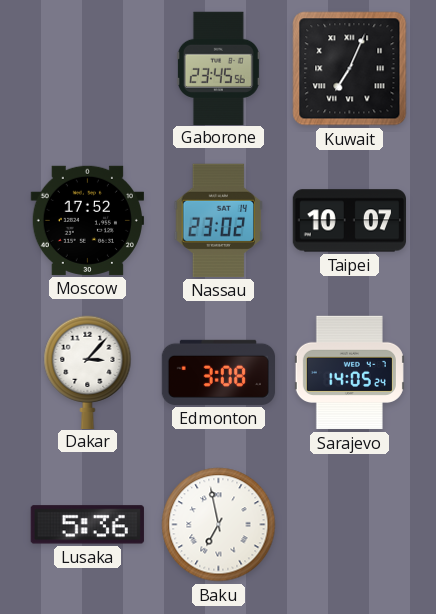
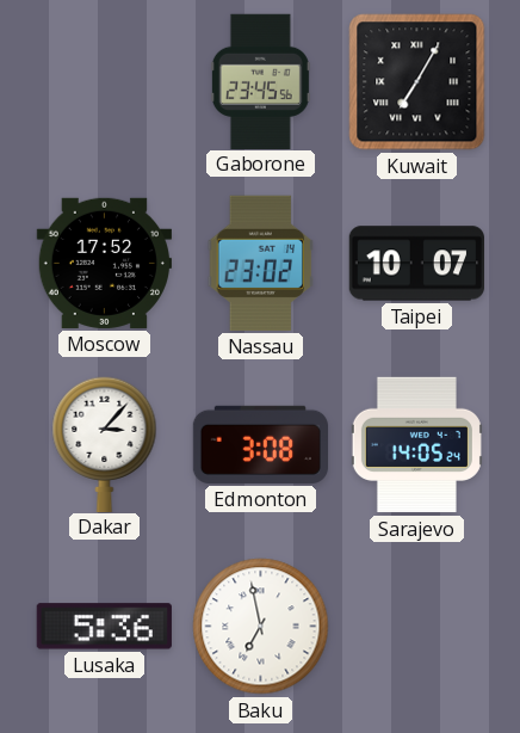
Kuwait: 7:04 -> 7:05 (417, 82)
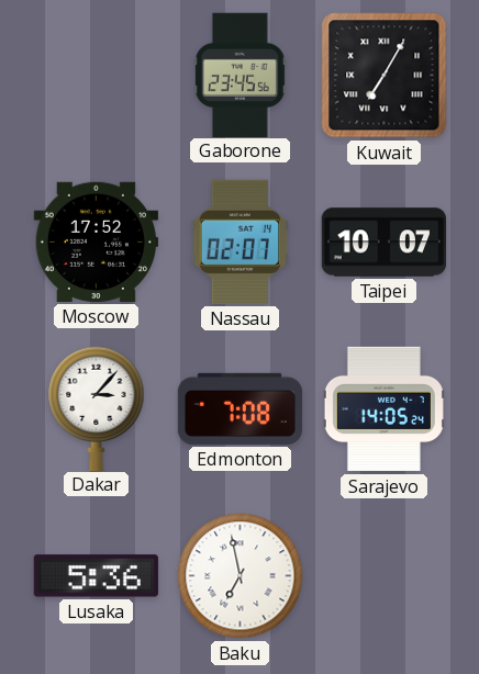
Nassau: 23:02 -> 02:07 (241, 241)
Edmonton: 3:08 -> 7:08 (241, 408)
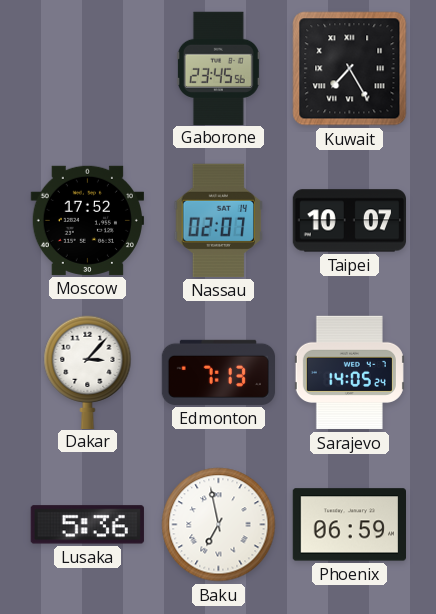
Kuwait: 7:05 -> 7:25 (350, 69)
Edmonton: 7:08 -> 7:13 (219, 372)
Phoenix: none -> 06:59 (349, 525)
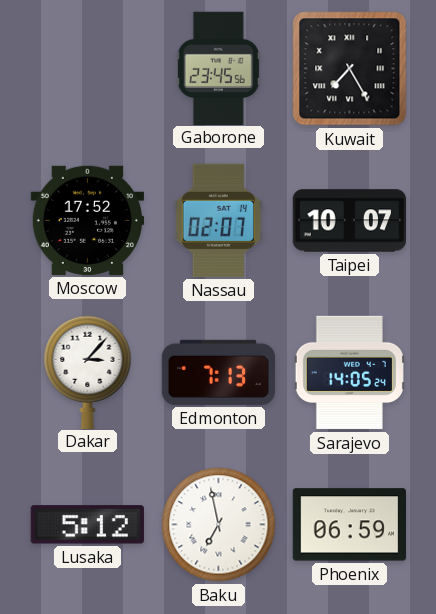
Lusaka: 5:36 -> 5:12 (87, 525)
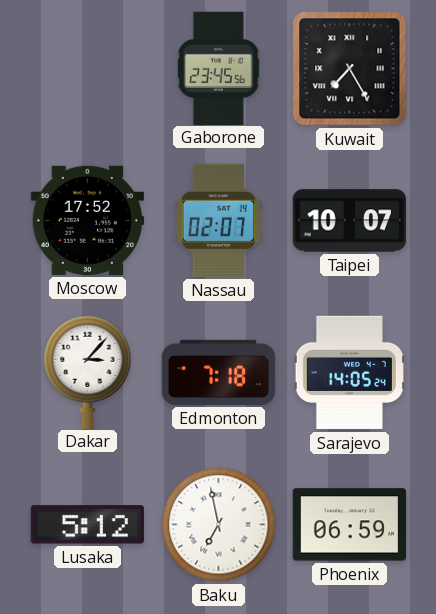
Edmonton: 7:13 -> 7:18 (219, 372)
